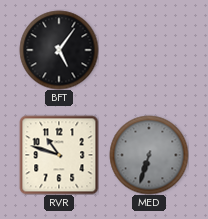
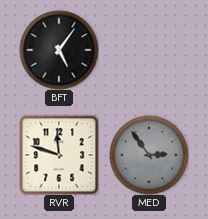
RVR: 10:48 -> 11:48 (59, 155)
MED: 6:33 -> 2:54 (149, 155)
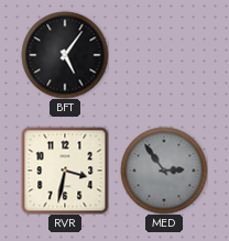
RVR: 11:48 -> 3:32 (65, 171)
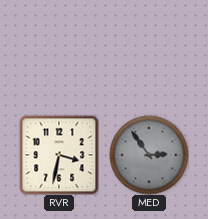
BFT: 5:06 -> none (65, 55)
